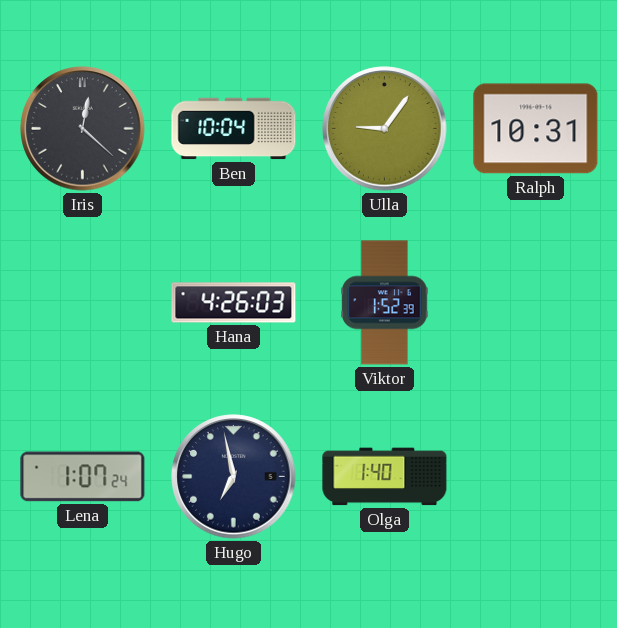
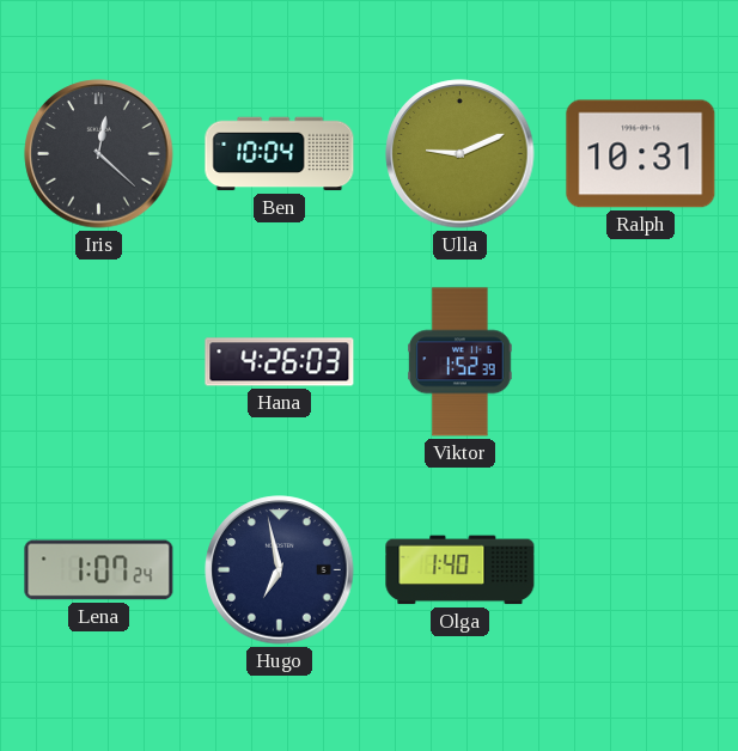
Ulla: 9:06 -> 9:11 (461, 154)
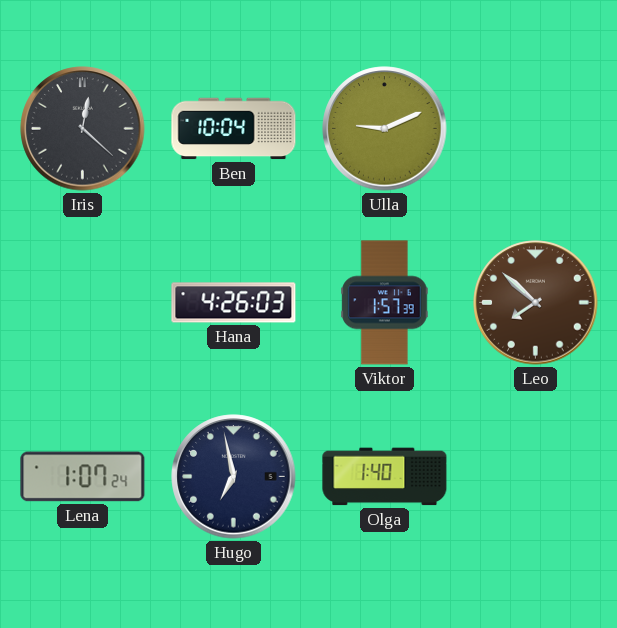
Ralph: 10:31 -> none (641, 154)
Viktor: 1:52 -> 1:57 (385, 303)
Leo: none -> 7:52 (536, 303)
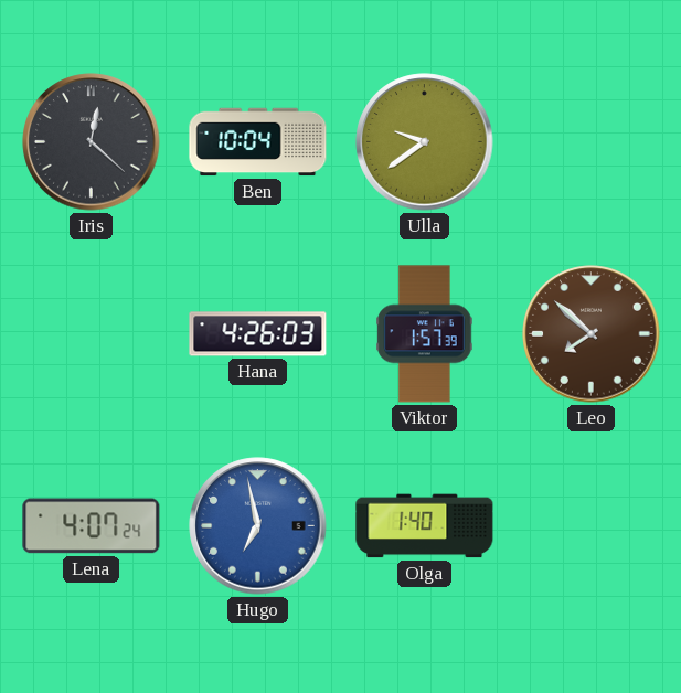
Ulla: 9:11 -> 9:39 (425, 142)
Lena: 1:07 -> 4:07 (92, 526)
Hugo dial: navy -> blue (258, 526)
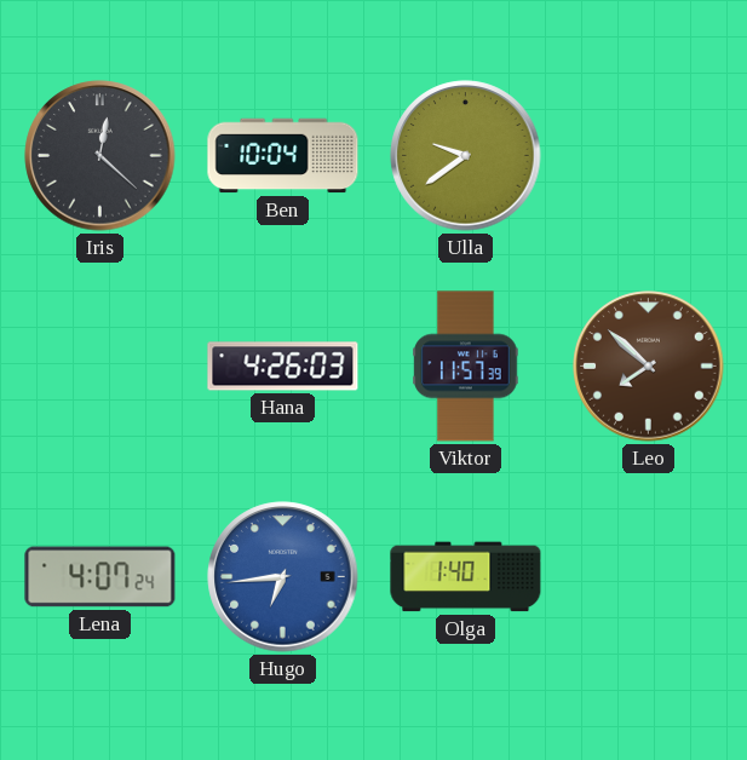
Viktor: 1:57 -> 11:57 (466, 367)
Hugo: 6:58 -> 6:44 (283, 577)
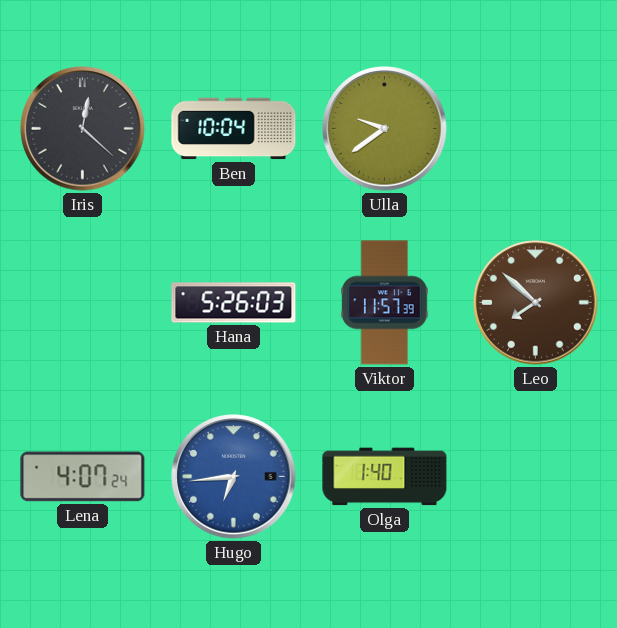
Hana: 4:26 -> 5:26 (234, 303)
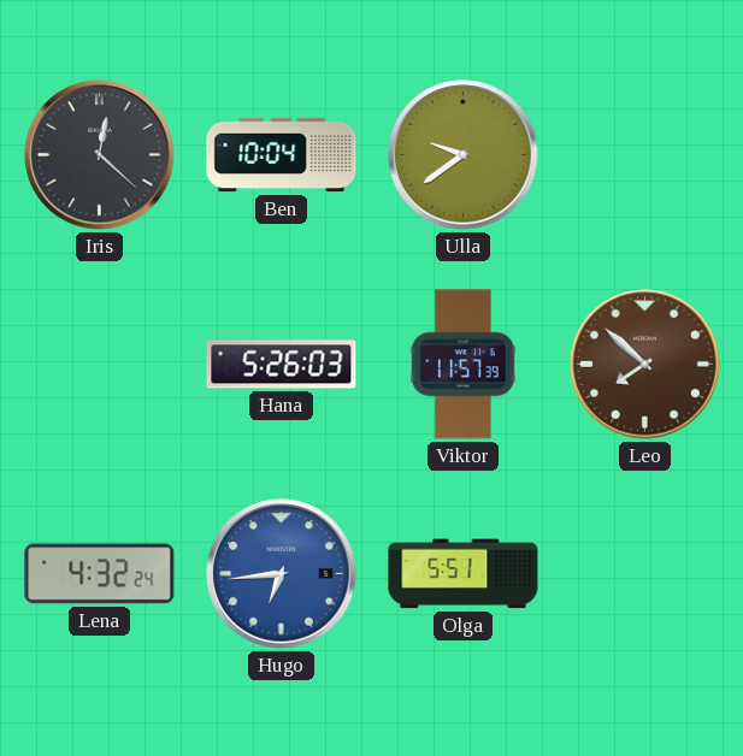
Lena: 4:07 -> 4:32 (100, 574)
Olga: 1:40 -> 5:51 (464, 574)
